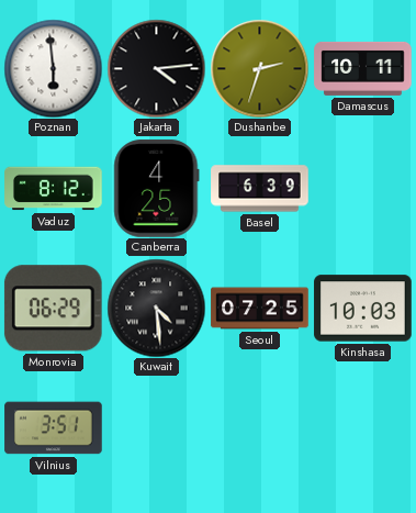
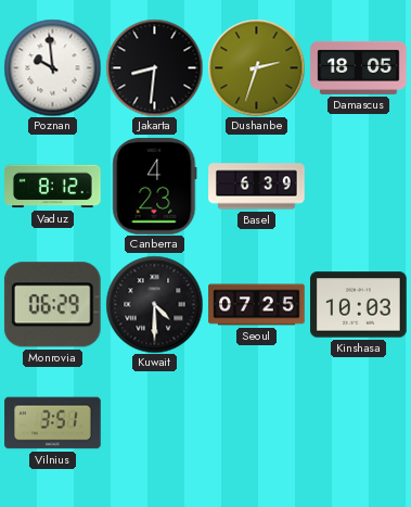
Poznan: 5:59 -> 9:59 (52, 67)
Jakarta: 4:14 -> 8:31 (154, 67)
Damascus: 10:11 -> 18:05 (359, 67)
Canberra: 4:25 -> 4:23 (155, 187)
Kuwait: 4:29 -> 4:30 (154, 304)
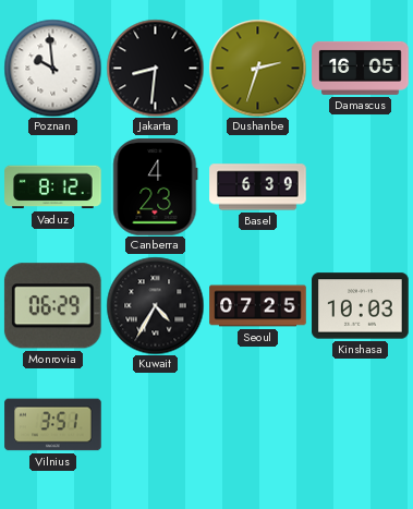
Damascus: 18:05 -> 16:05 (361, 68)
Kuwait: 4:30 -> 4:35 (155, 305)
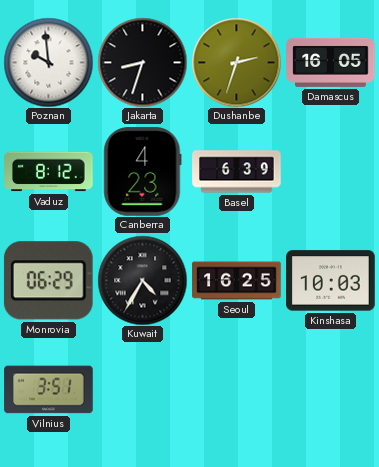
Jakarta: 8:31 -> 8:33 (142, 62)
Seoul: 07:25 -> 16:25 (237, 281)
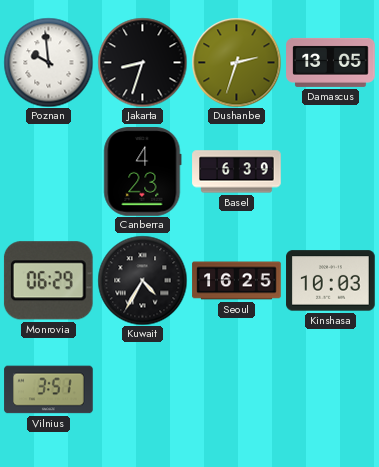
Damascus: 16:05 -> 13:05 (331, 62)
Vaduz: 8:12 -> none (49, 172)
